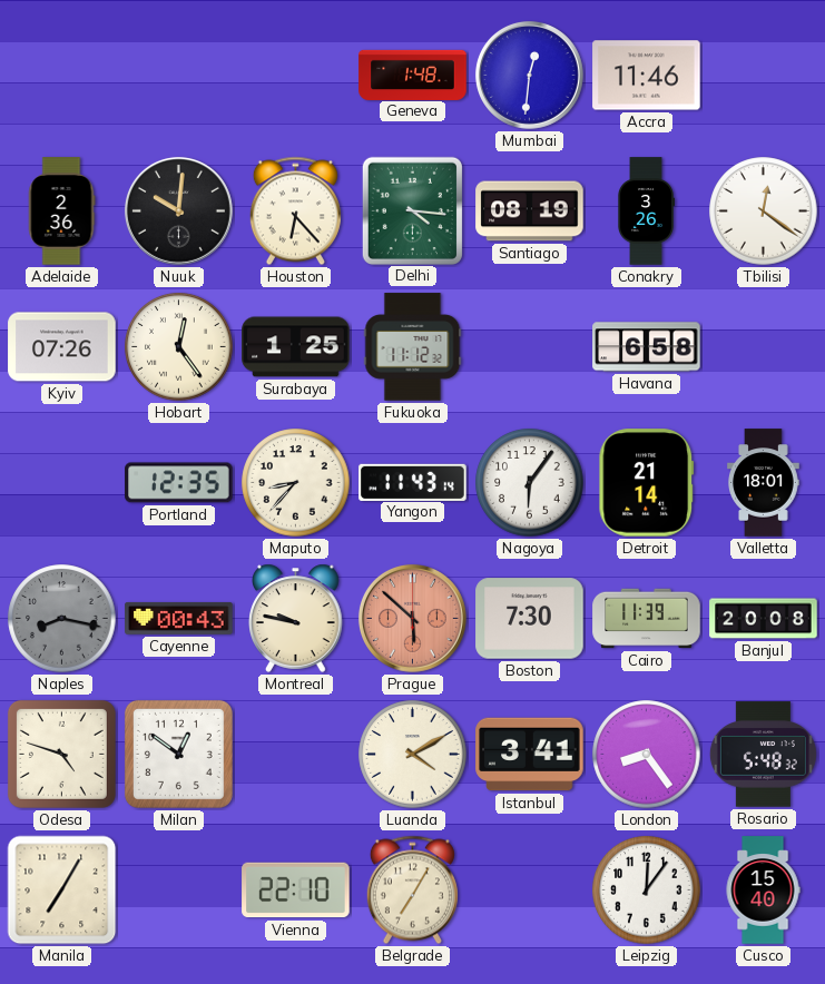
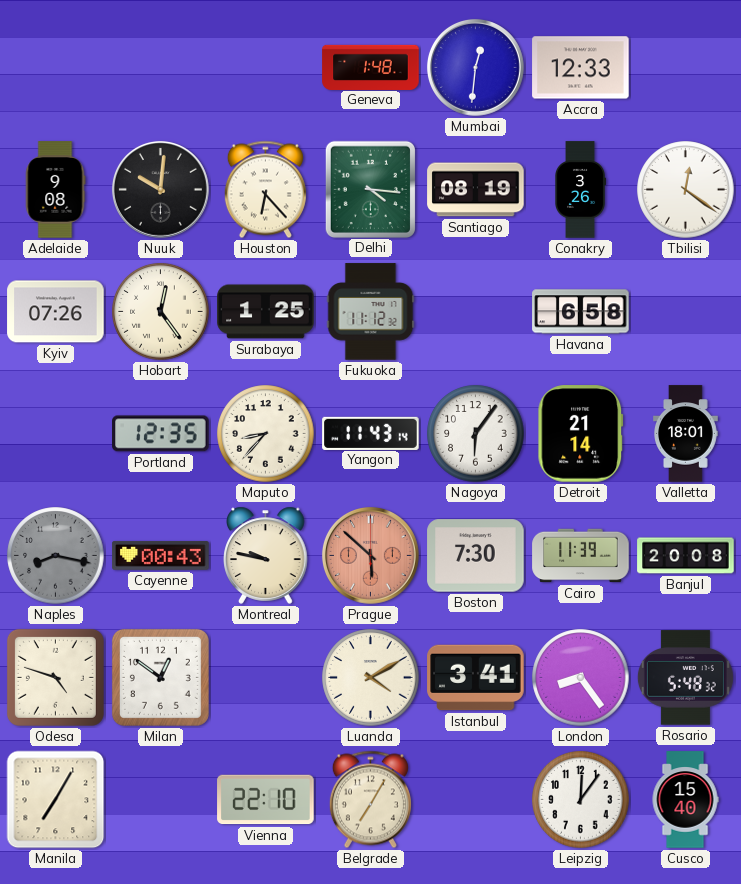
Accra: 11:46 -> 12:33 (581, 68)
Adelaide: 2:36 -> 9:08 (55, 190)
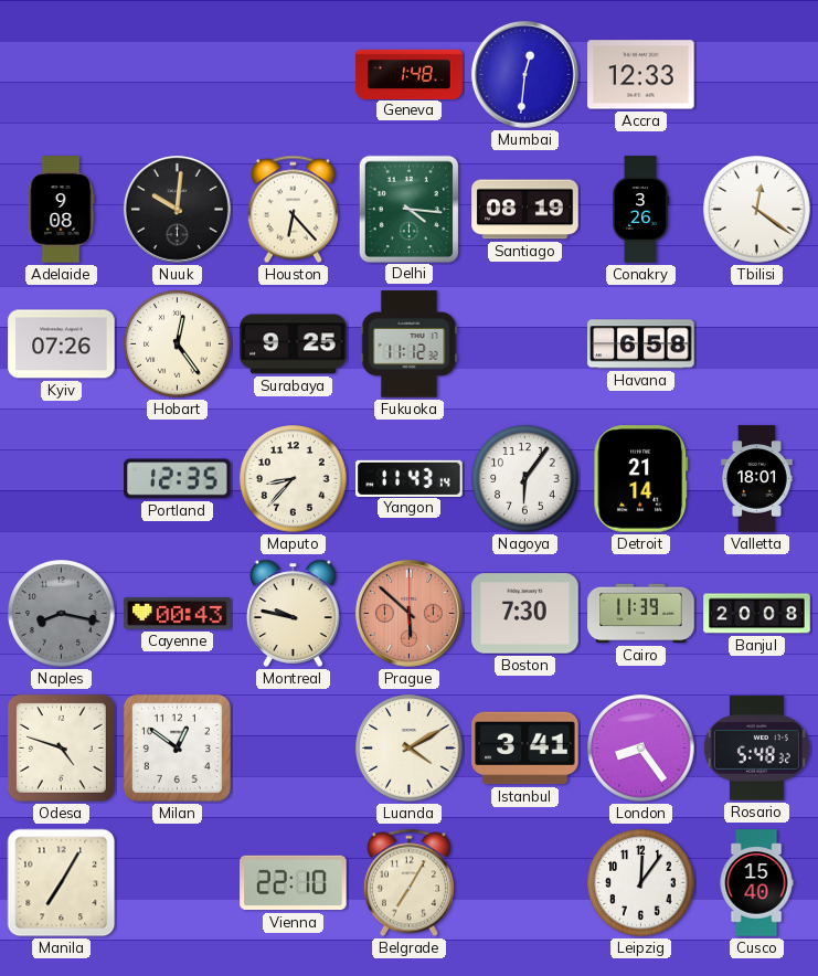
Surabaya: 1:25 -> 9:25 (294, 344)
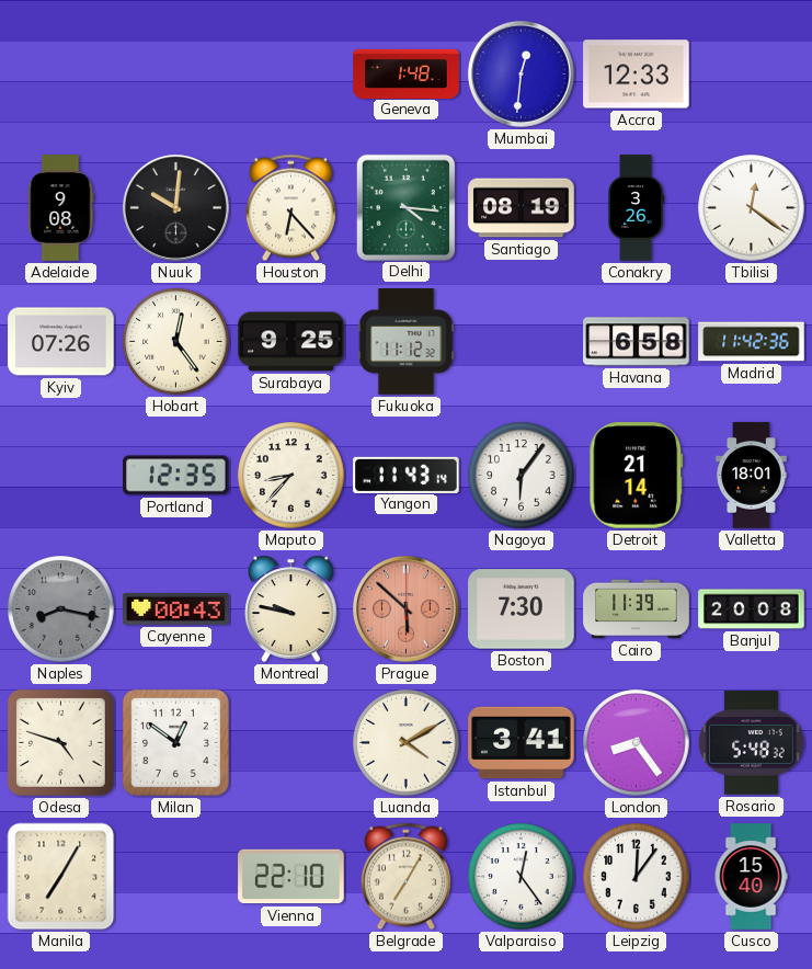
Madrid: none -> 11:42 (752, 342)
Valparaiso: none -> 12:24 (522, 877)
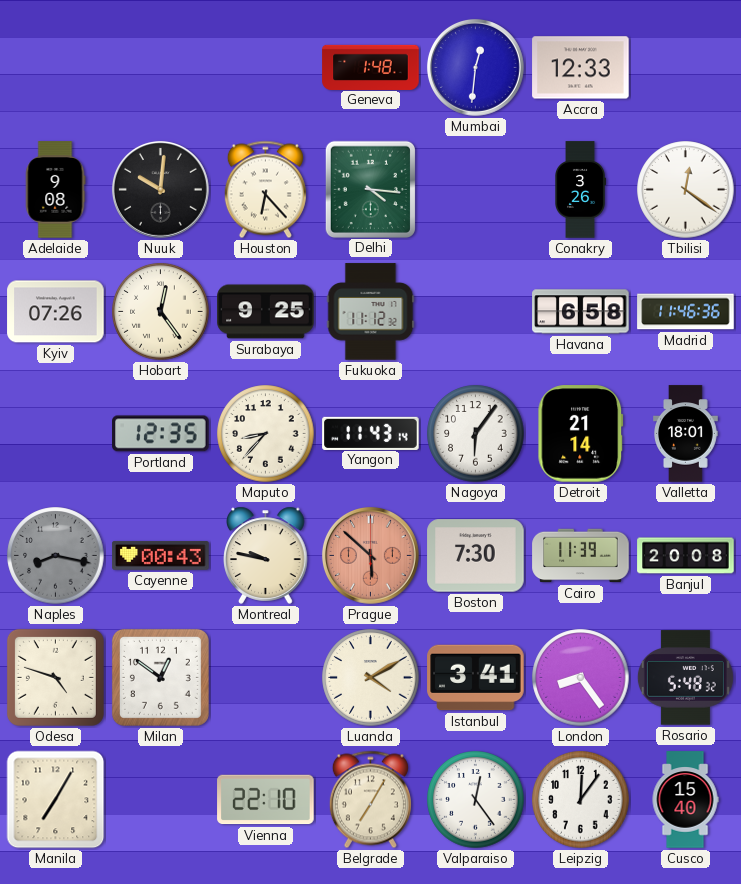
Santiago: 08:19 -> none (522, 208)
Madrid: 11:42 -> 11:46 (686, 312)
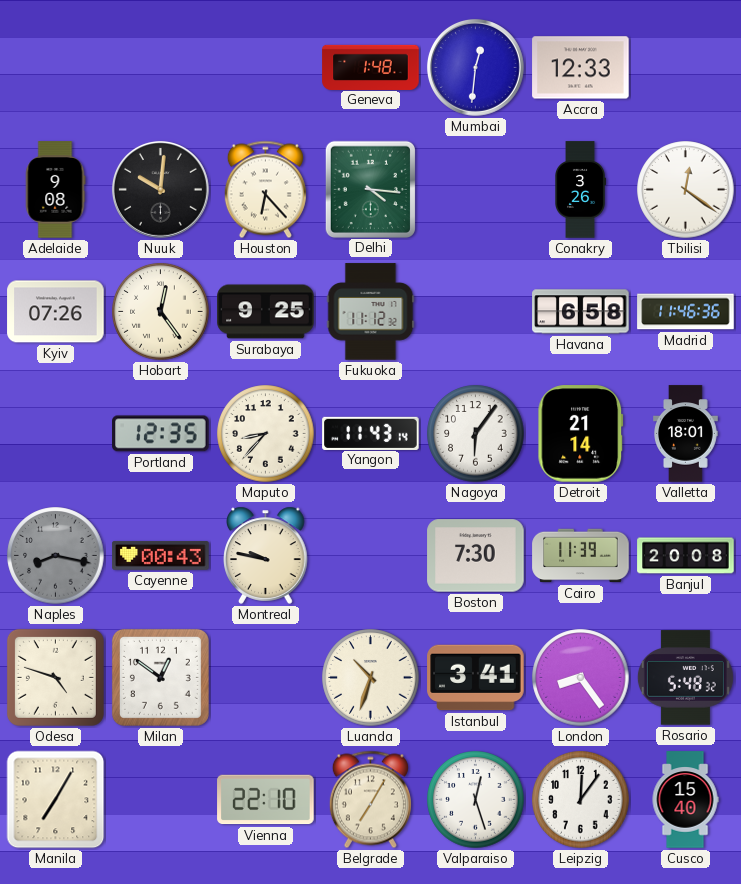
Prague: 5:52 -> none (370, 555)
Luanda: 4:10 -> 10:33 (371, 678)
Valparaiso: 12:24 -> 12:27 (476, 800)
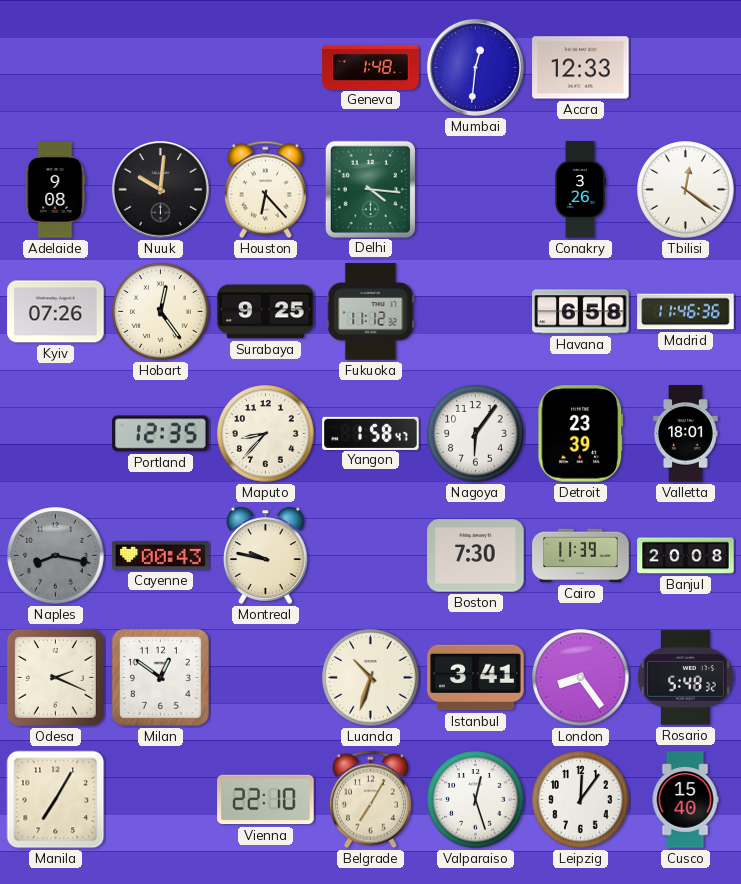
Yangon: 11:43 -> 1:58 (371, 433)
Detroit: 21:14 -> 23:39 (581, 434)
Odesa: 4:48 -> 2:19 (55, 677)
